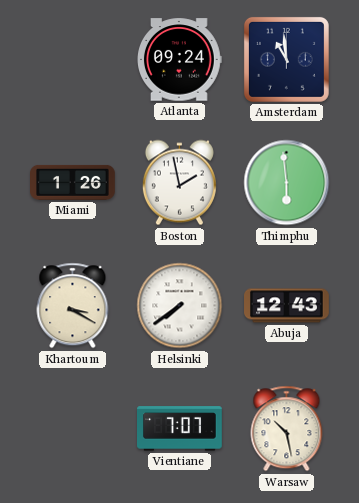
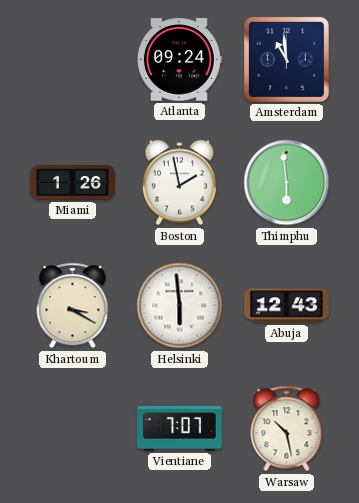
Helsinki: 7:39 -> 5:59 (180, 306)
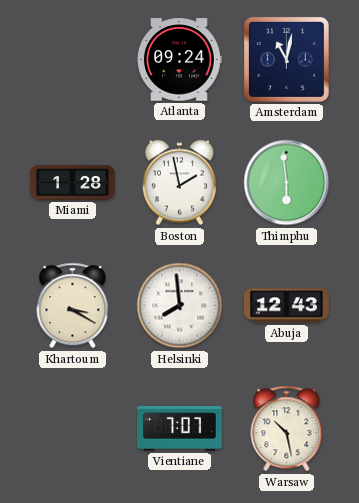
Amsterdam: 10:59 -> 11:02 (286, 59)
Miami: 1:26 -> 1:28 (73, 182)
Helsinki: 5:59 -> 7:59 (180, 306)
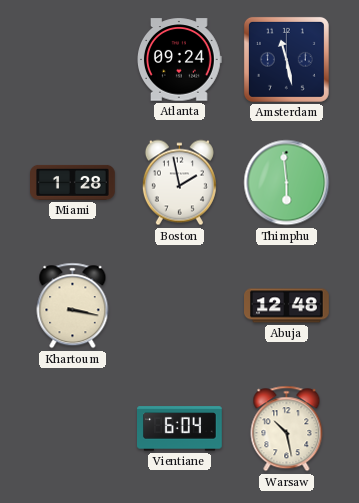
Amsterdam: 11:02 -> 11:28 (286, 59)
Khartoum: 3:20 -> 3:17 (73, 306)
Helsinki: 7:59 -> none (180, 306)
Abuja: 12:43 -> 12:48 (287, 306)
Vientiane: 7:07 -> 6:04 (180, 429)
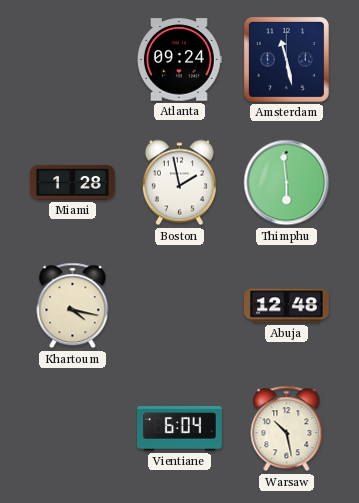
Khartoum: 3:17 -> 4:17 (73, 306)
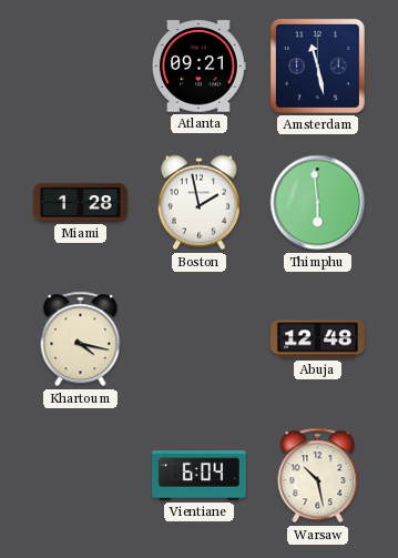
Atlanta: 09:24 -> 09:21 (200, 67)
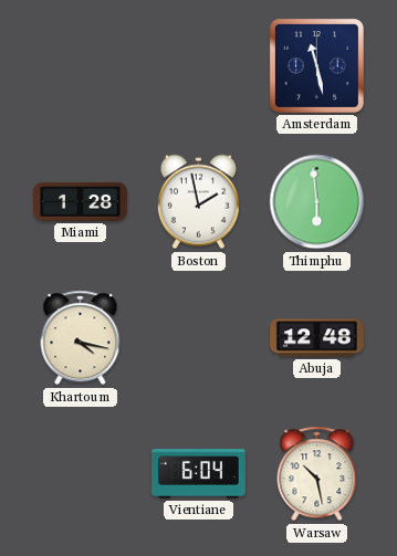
Atlanta: 09:21 -> none (200, 67)
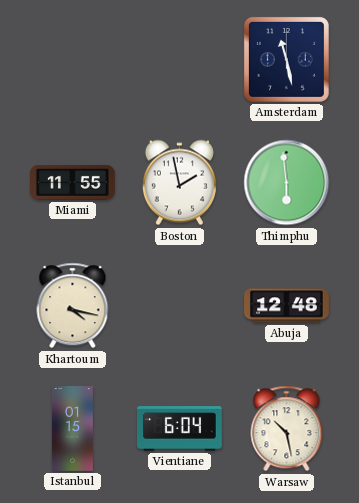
Miami: 1:28 -> 11:55 (73, 182)
Istanbul: none -> 01:15 (72, 429)
